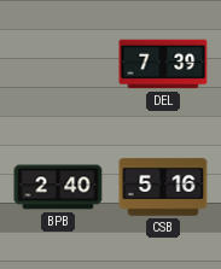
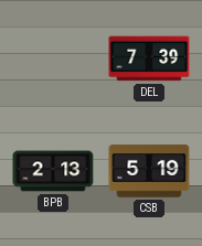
BPB: 2:40 -> 2:13 (53, 171)
CSB: 5:16 -> 5:19 (149, 171)
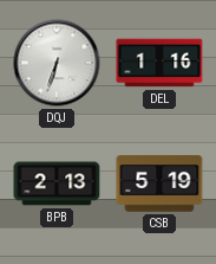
DQJ: none -> 6:33 (57, 63)
DEL: 7:39 -> 1:16 (159, 63)
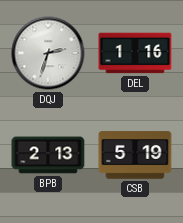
DQJ: 6:33 -> 2:33 (48, 53)
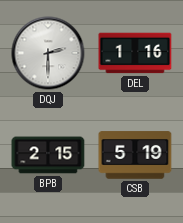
DQJ: 2:33 -> 2:30 (48, 53)
BPB: 2:13 -> 2:15 (48, 155)
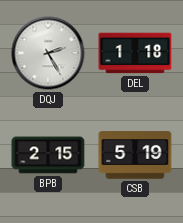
DQJ: 2:30 -> 2:25 (48, 53)
DEL: 1:16 -> 1:18 (135, 53)
